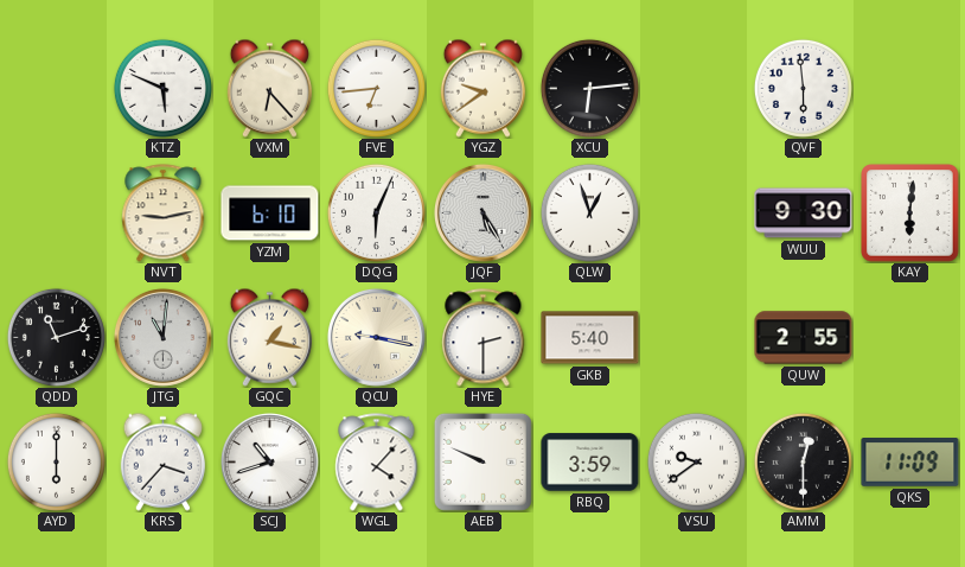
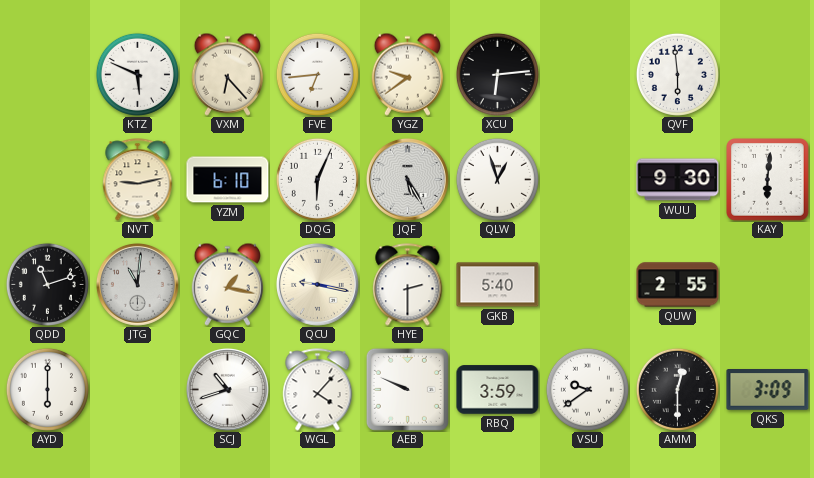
KRS: 3:37 -> none (162, 461)
QKS: 11:09 -> 3:09 (768, 390)
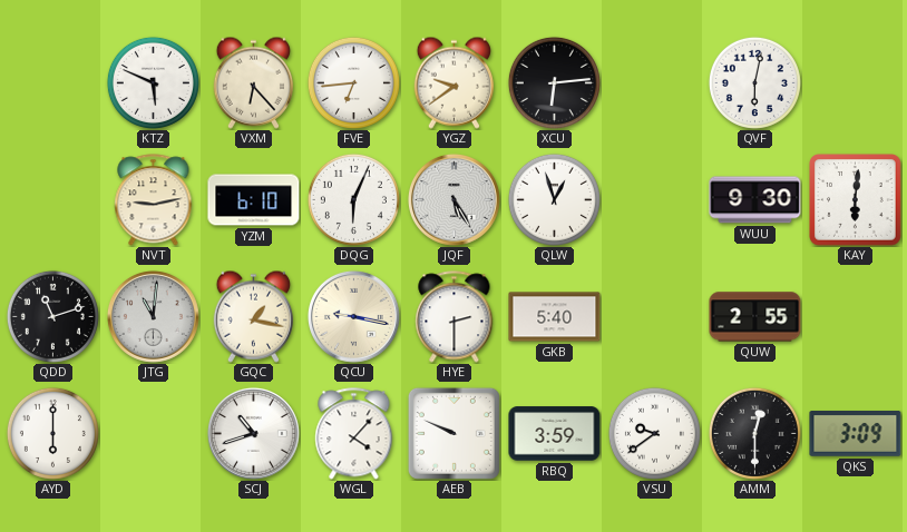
QVF: 5:59 -> 6:02 (754, 82)
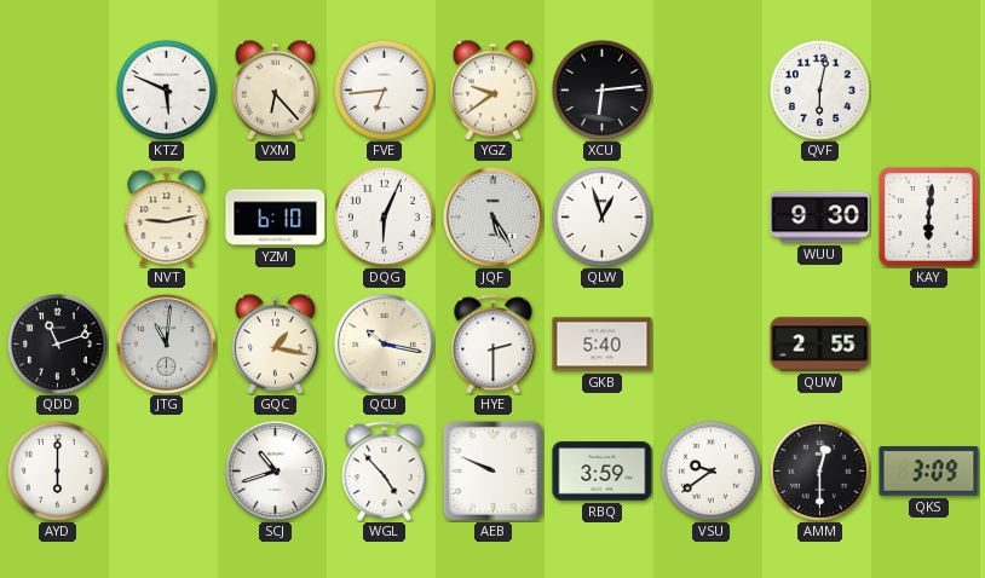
QCU: 9:17 -> 10:17 (384, 343)
WGL: 4:07 -> 4:53 (385, 472)
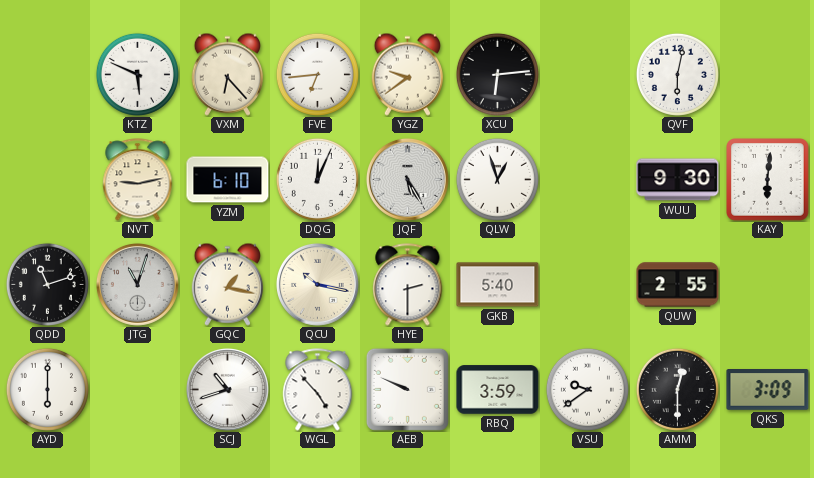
DQG: 6:04 -> 12:04 (317, 179)
JTG: 11:01 -> 11:03 (137, 284)
